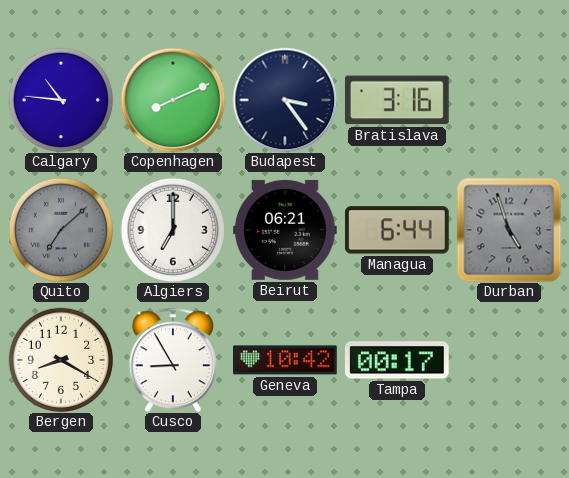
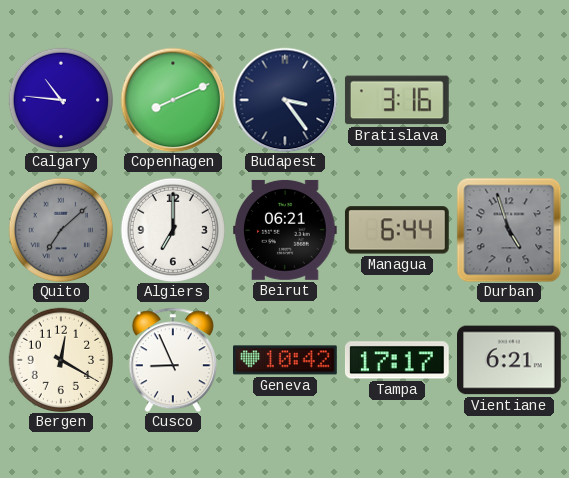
Bergen: 8:20 -> 12:20 (60, 359)
Cusco: 8:55 -> 8:56 (173, 360)
Tampa: 00:17 -> 17:17 (397, 360)
Vientiane: none -> 6:21 (510, 360)
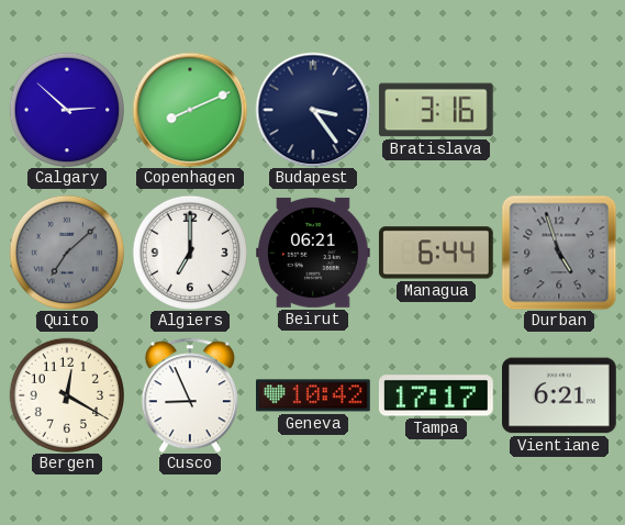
Calgary: 10:46 -> 2:52 (66, 109)
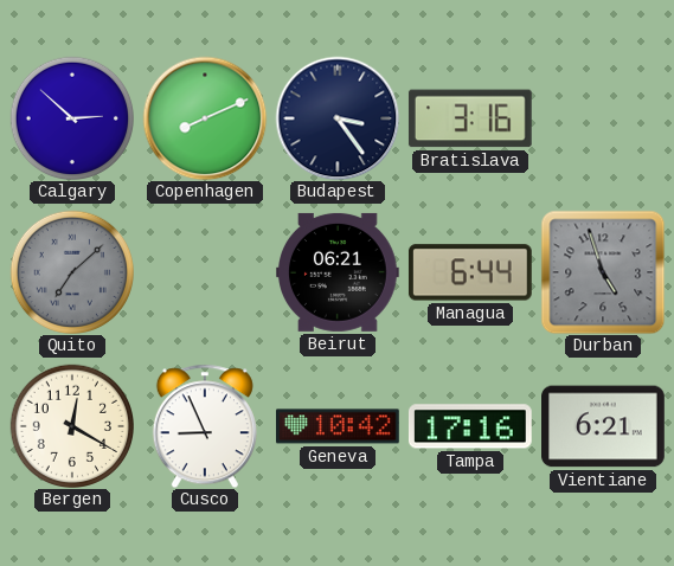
Algiers: 7:00 -> none (189, 252)
Tampa: 17:17 -> 17:16 (470, 426)
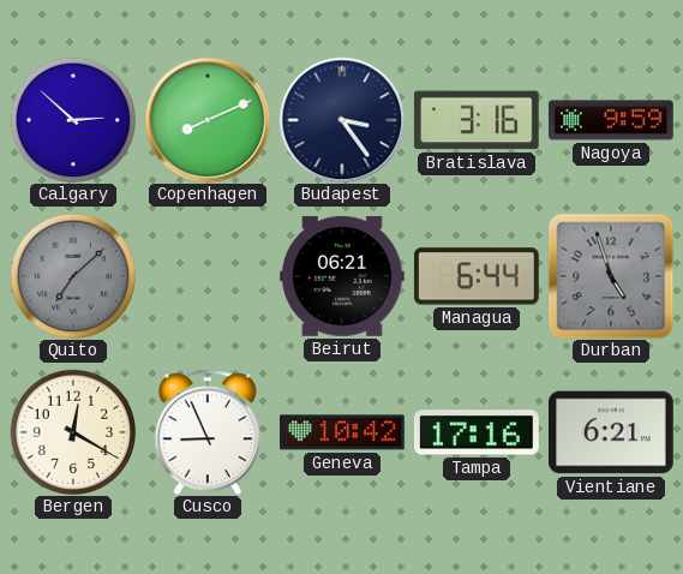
Nagoya: none -> 9:59 (611, 120)
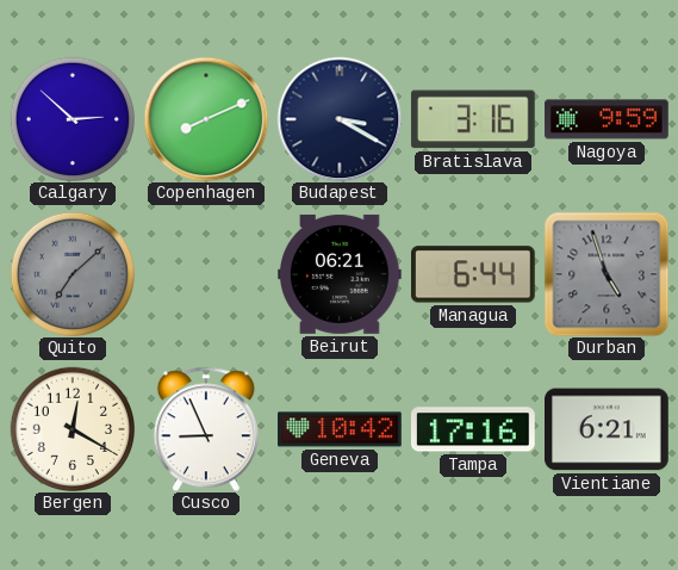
Budapest: 3:24 -> 3:20 (340, 119)
